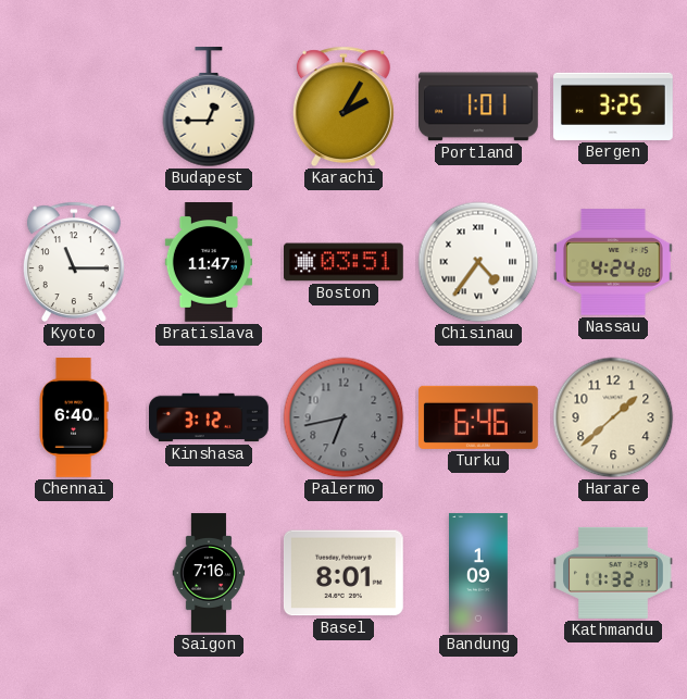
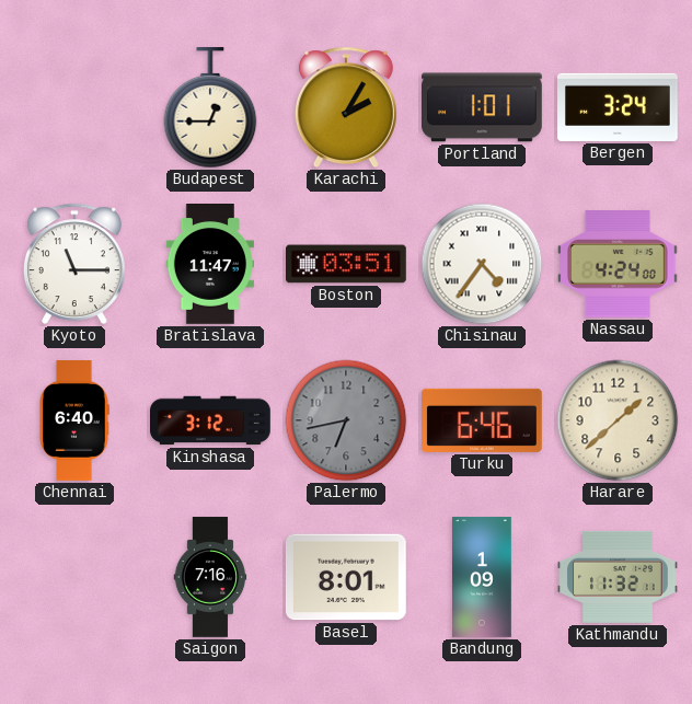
Bergen: 3:25 -> 3:24 (619, 107)
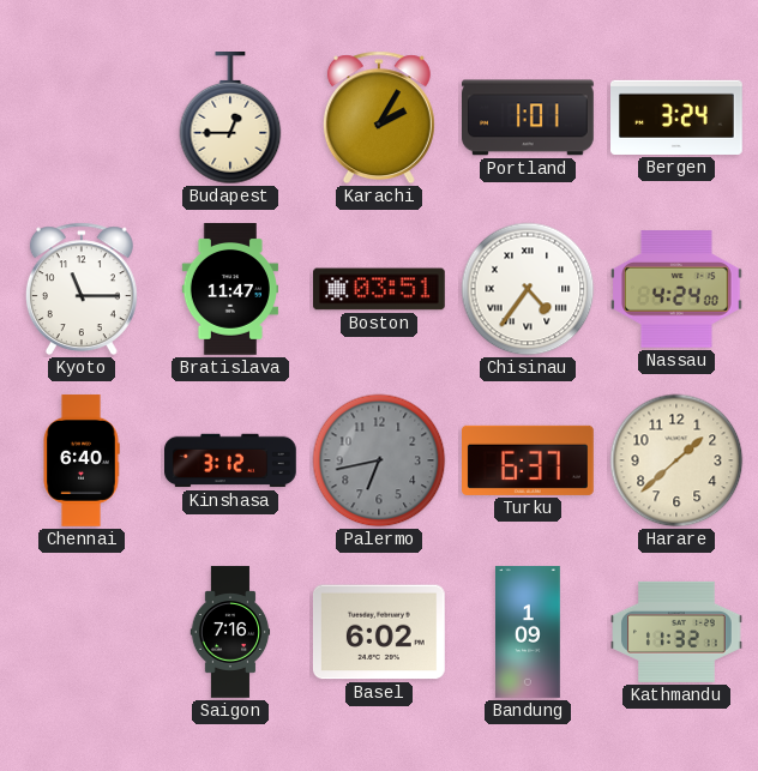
Turku: 6:46 -> 6:37 (529, 460)
Basel: 8:01 -> 6:02 (379, 632)
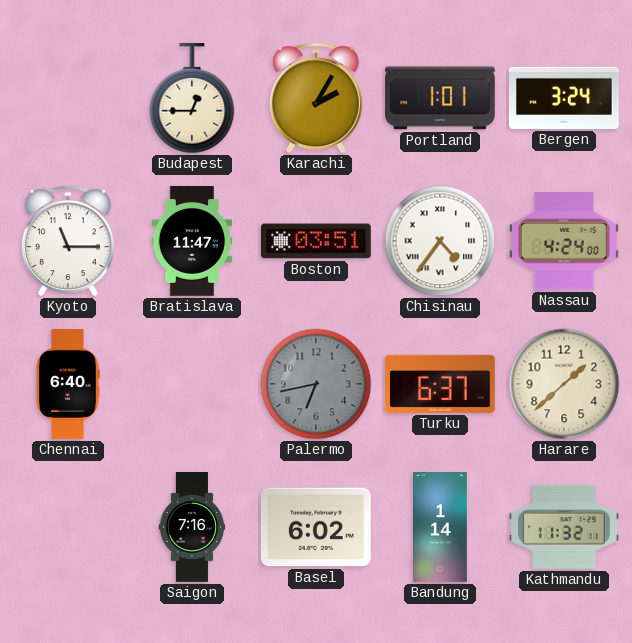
Kinshasa: 3:12 -> none (231, 460)
Bandung: 1:09 -> 1:14 (441, 527)
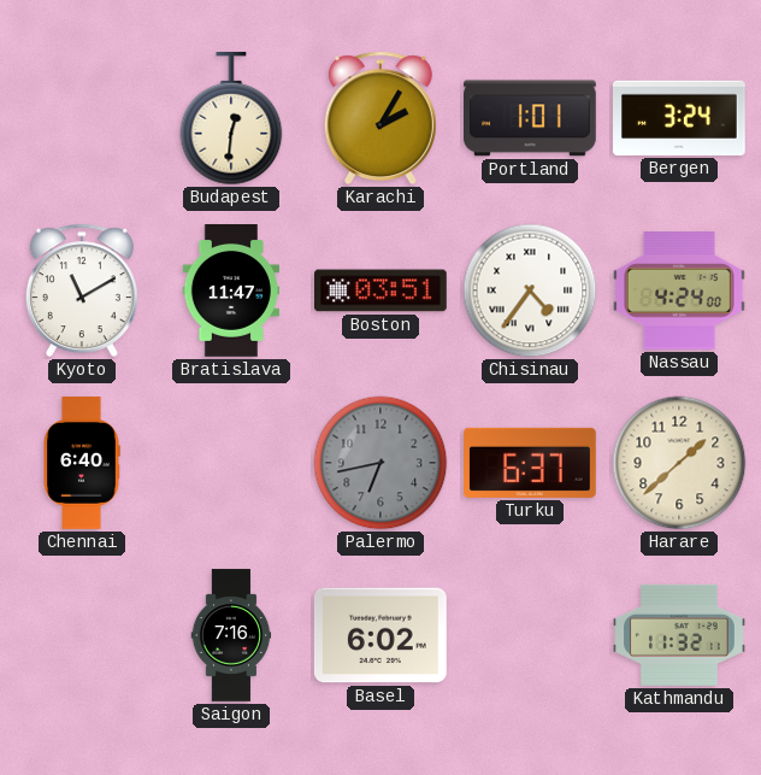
Budapest: 12:45 -> 12:31 (231, 119)
Kyoto: 11:15 -> 11:10 (82, 290)
Bandung: 1:14 -> none (441, 527)
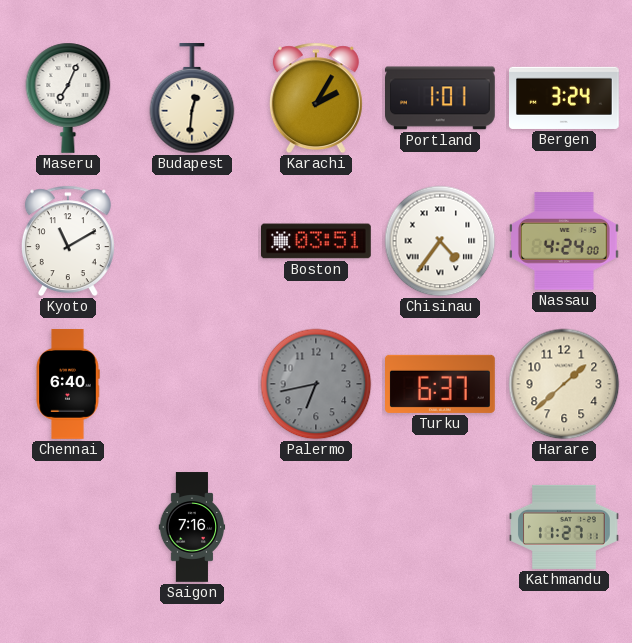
Maseru: none -> 7:04 (68, 98)
Bratislava: 11:47 -> none (230, 290)
Basel: 6:02 -> none (380, 635)
Kathmandu: 11:32 -> 11:27 (565, 527)
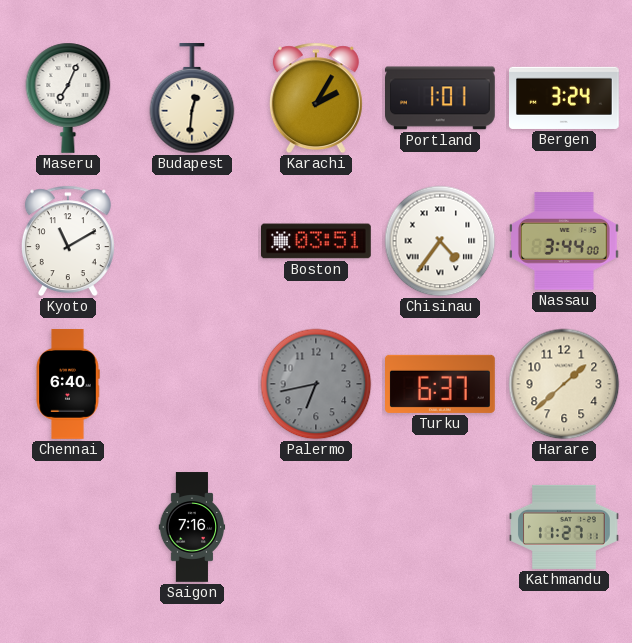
Nassau: 4:24 -> 3:44 (564, 241)
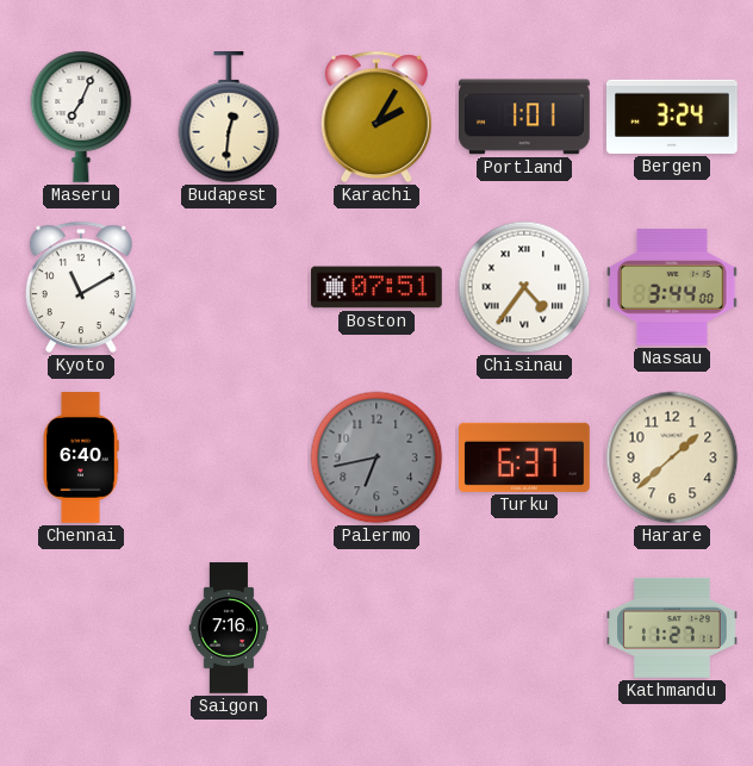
Boston: 03:51 -> 07:51 (378, 287)
